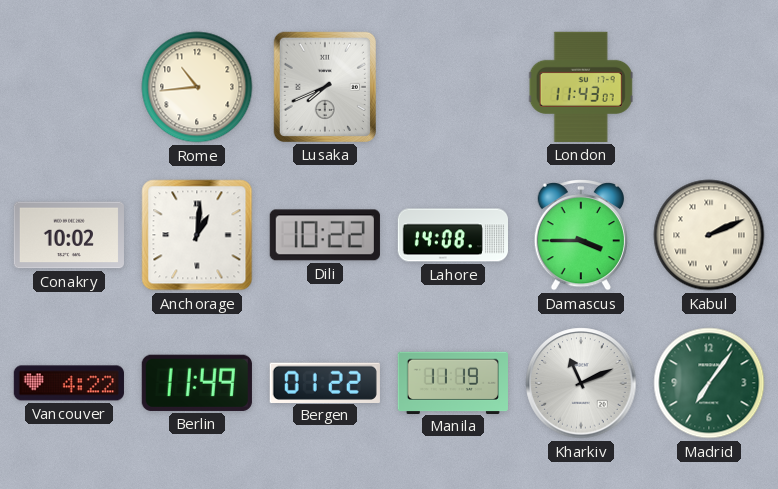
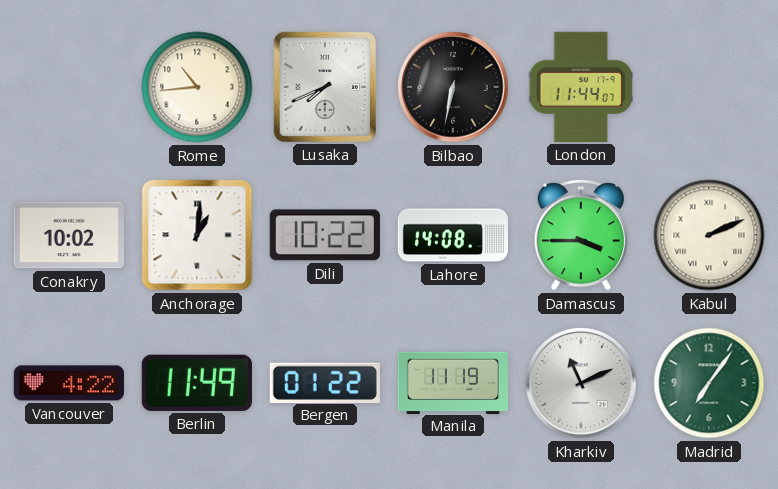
Bilbao: none -> 6:32 (453, 87)
London: 11:43 -> 11:44 (581, 87)
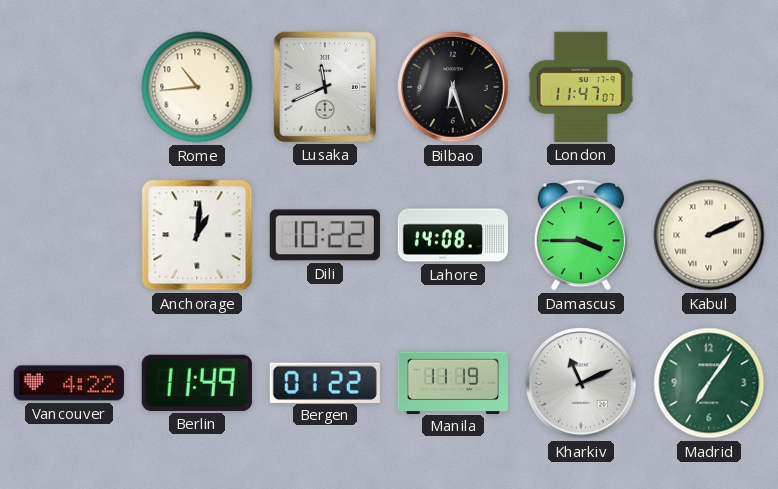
Lusaka: 7:41 -> 11:41 (325, 87)
Bilbao: 6:32 -> 6:27 (453, 87)
London: 11:44 -> 11:47 (581, 87)
Conakry: 10:02 -> none (69, 235)
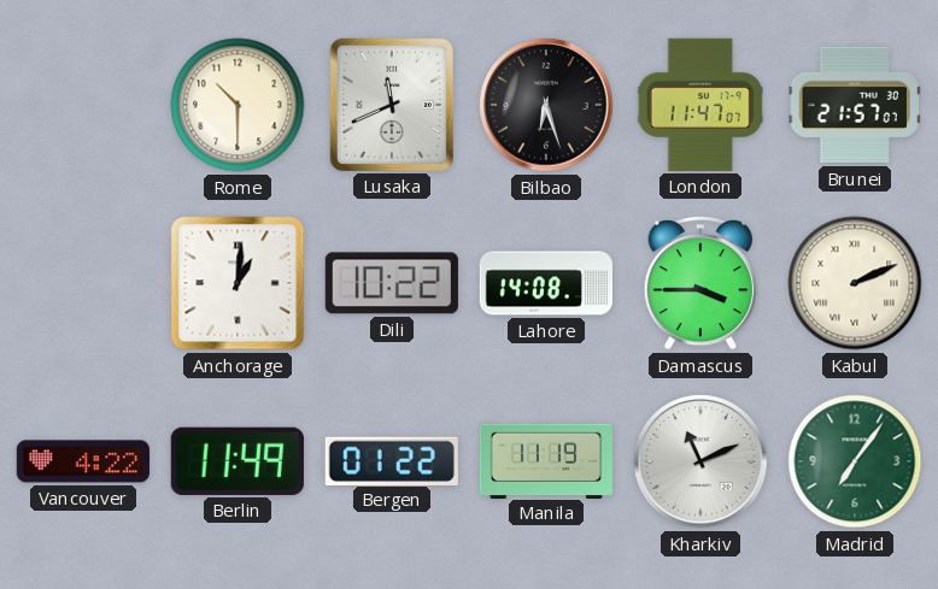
Rome: 10:44 -> 10:30 (238, 105)
Brunei: none -> 21:57 (855, 105)
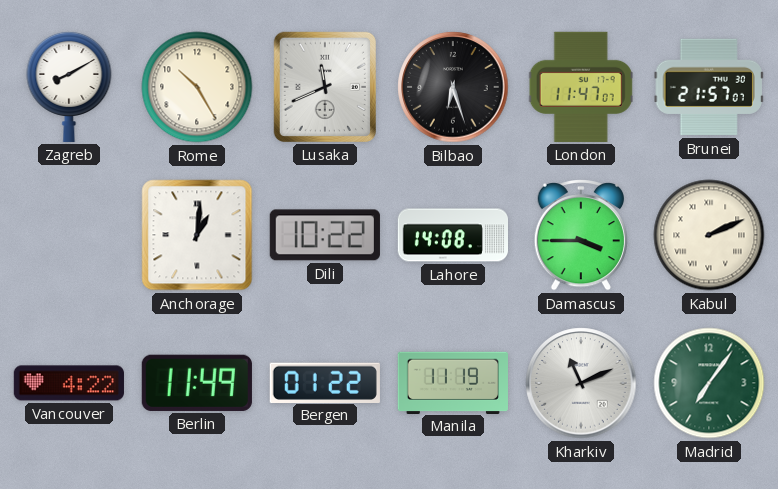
Zagreb: none -> 8:10 (69, 86)
Rome: 10:30 -> 10:25 (197, 87)
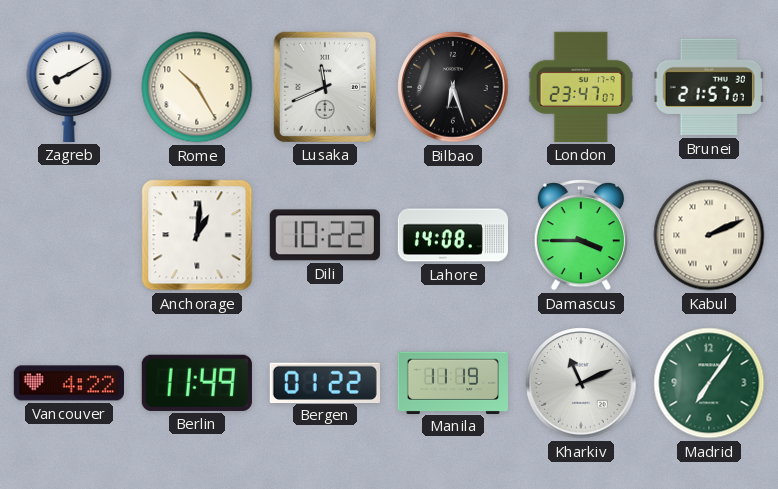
London: 11:47 -> 23:47 (581, 87)
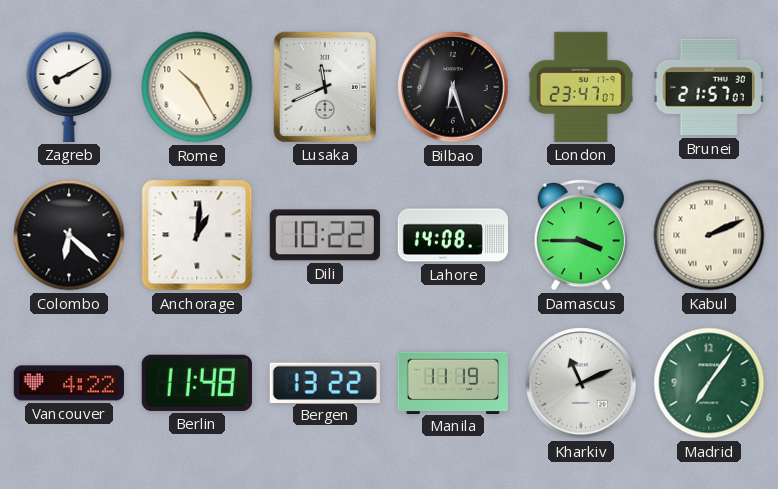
Colombo: none -> 6:22 (69, 235)
Berlin: 11:49 -> 11:48 (197, 383)
Bergen: 01:22 -> 13:22 (325, 382)
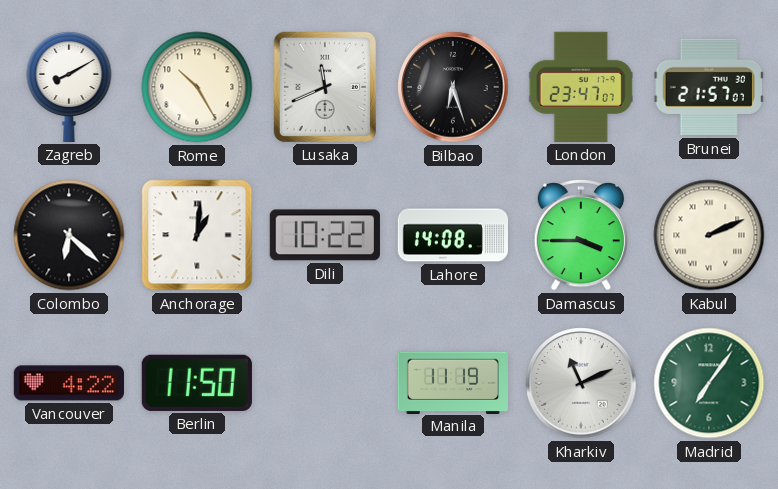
Berlin: 11:48 -> 11:50 (197, 383)
Bergen: 13:22 -> none (325, 382)
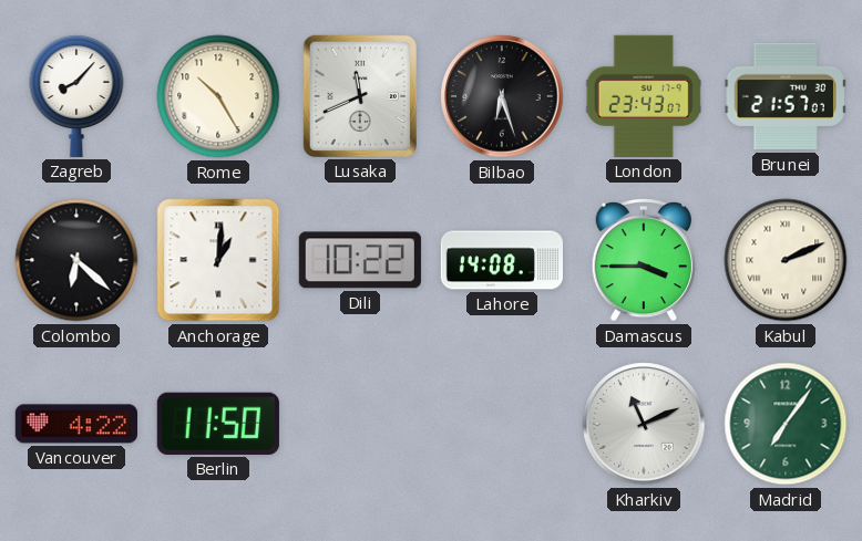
Zagreb: 8:10 -> 8:07 (76, 95)
London: 23:47 -> 23:43 (644, 96)
Manila: 11:19 -> none (453, 382)
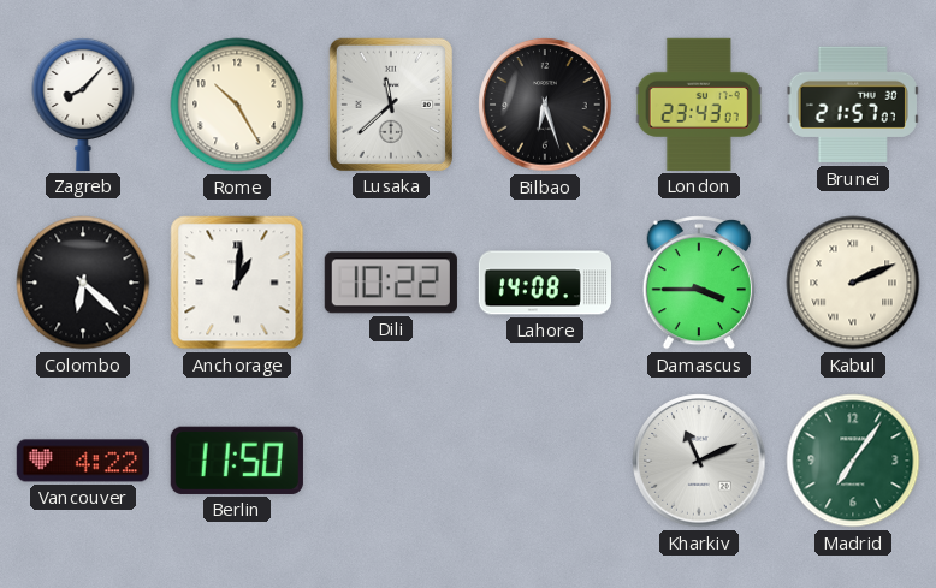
Lusaka: 11:41 -> 11:38 (391, 105)
